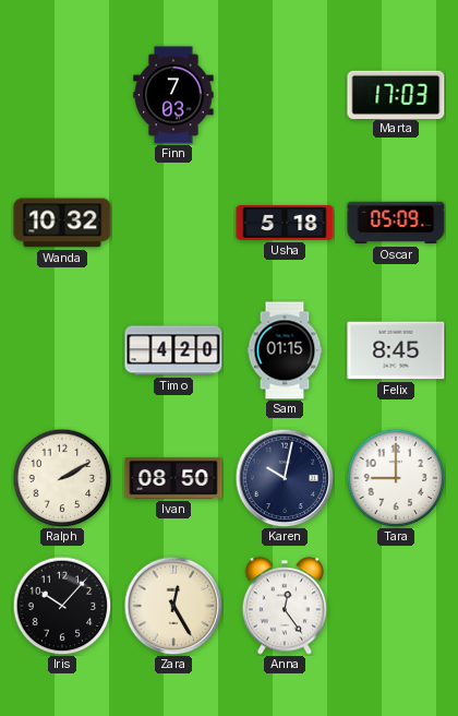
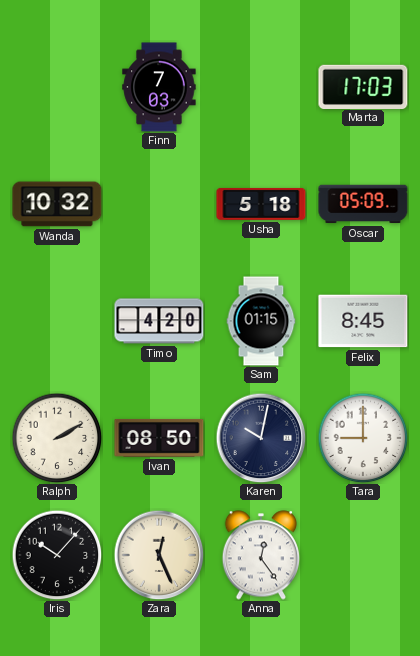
Zara: 12:25 -> 12:26 (159, 555)
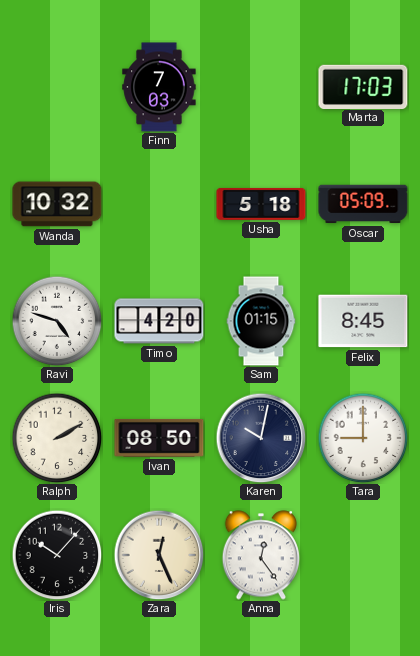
Ravi: none -> 4:48 (57, 321)
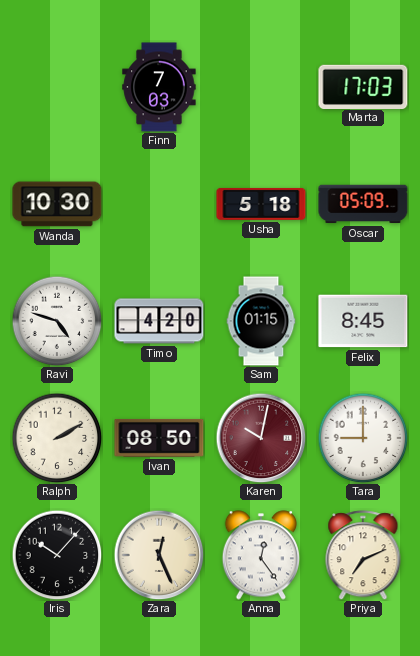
Wanda: 10:32 -> 10:30 (57, 204)
Karen dial: navy -> burgundy (261, 438)
Priya: none -> 7:11 (363, 555)
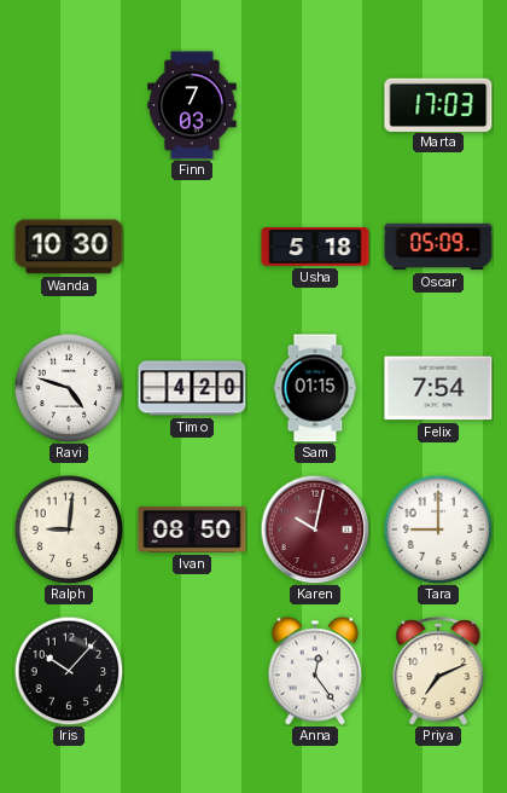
Felix: 8:45 -> 7:54 (438, 388)
Ralph: 2:10 -> 9:01 (69, 529)
Zara: 12:26 -> none (159, 555)
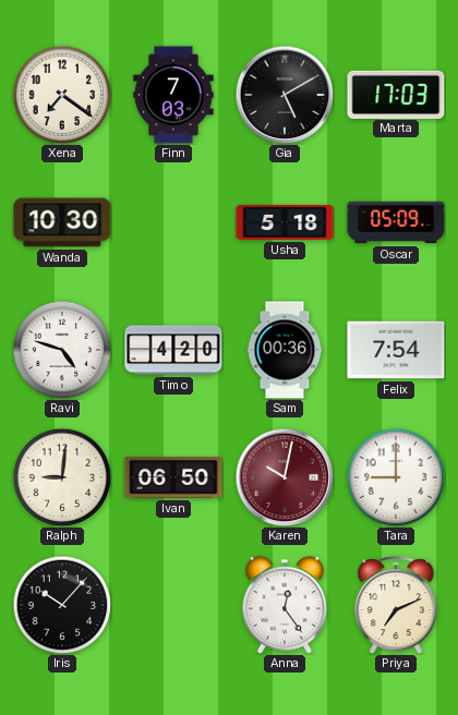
Xena: none -> 7:21 (62, 95)
Gia: none -> 5:10 (285, 95)
Sam: 01:15 -> 00:36 (285, 350)
Ivan: 08:50 -> 06:50 (173, 477)
